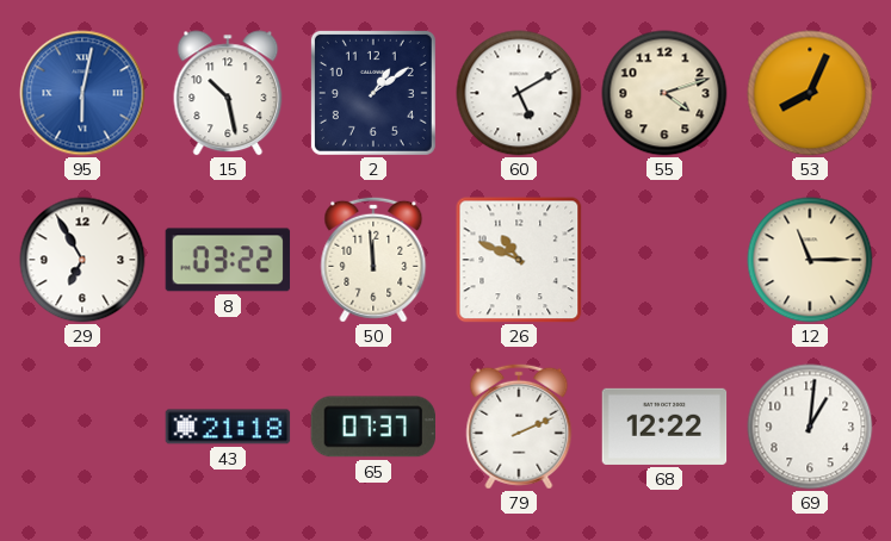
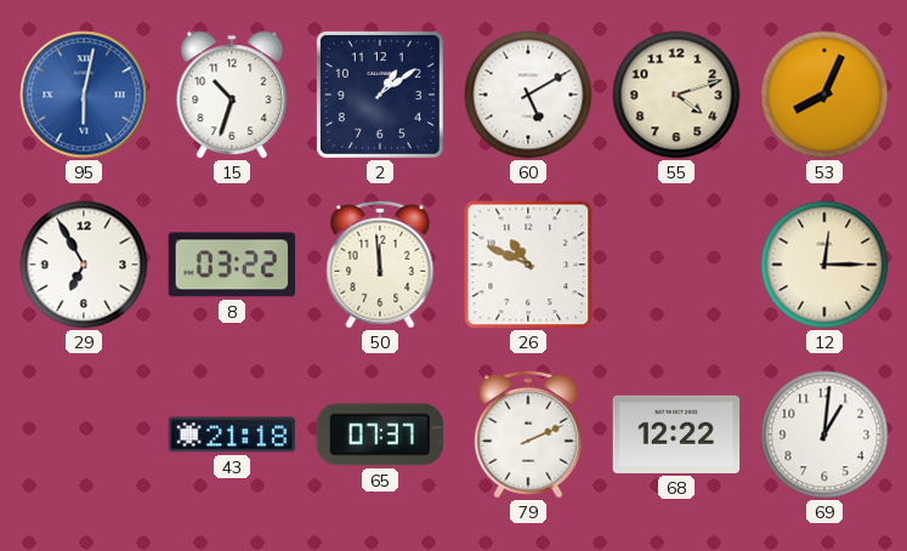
15: 10:28 -> 10:33 (232, 95)
12: 11:15 -> 12:15 (824, 265)
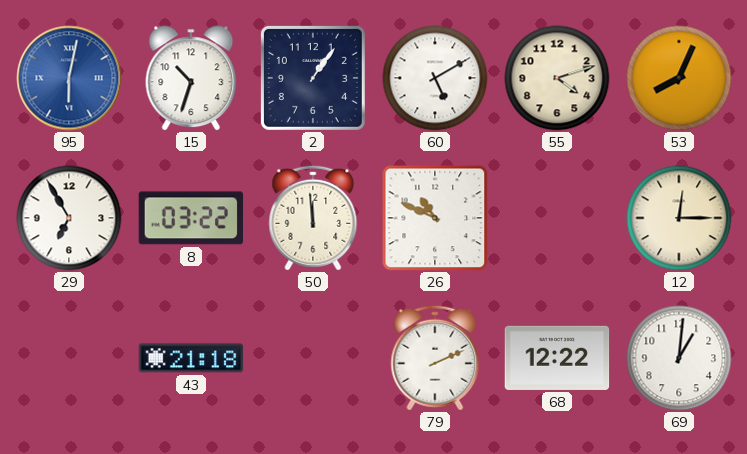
2: 1:09 -> 1:06 (313, 78)
65: 07:37 -> none (379, 434)
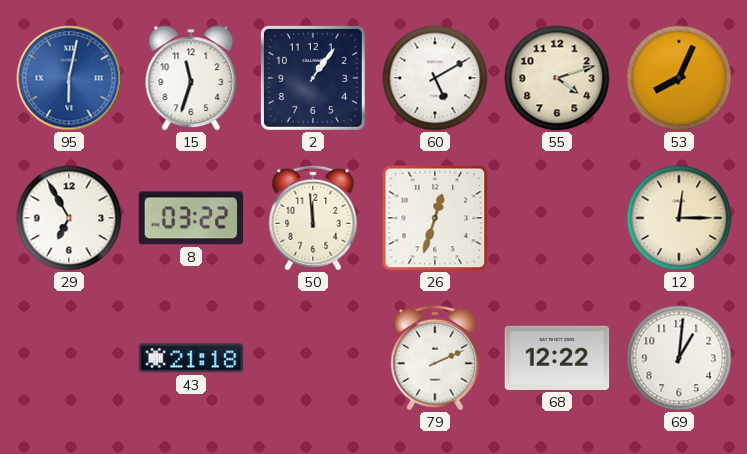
15: 10:33 -> 11:33 (191, 78)
26: 10:49 -> 12:33 (435, 218)
